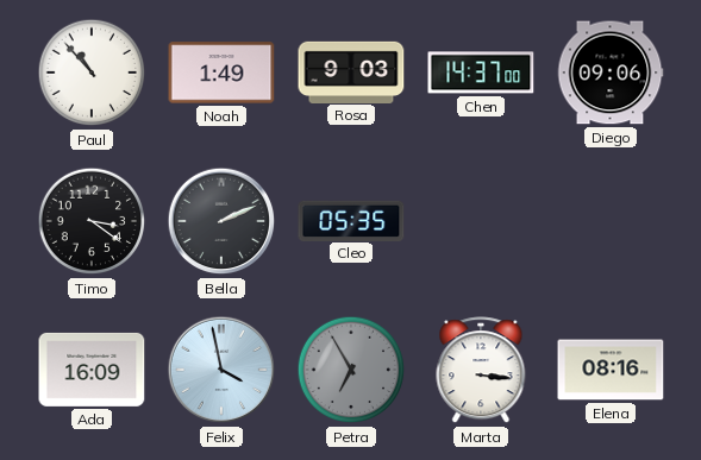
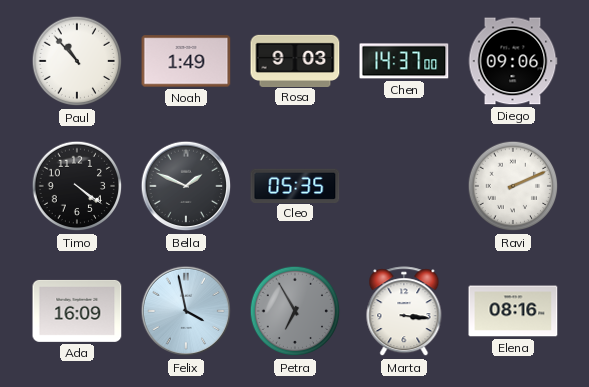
Timo: 3:21 -> 4:21 (77, 186)
Bella: 2:11 -> 1:49 (186, 186)
Ravi: none -> 2:11 (513, 186)
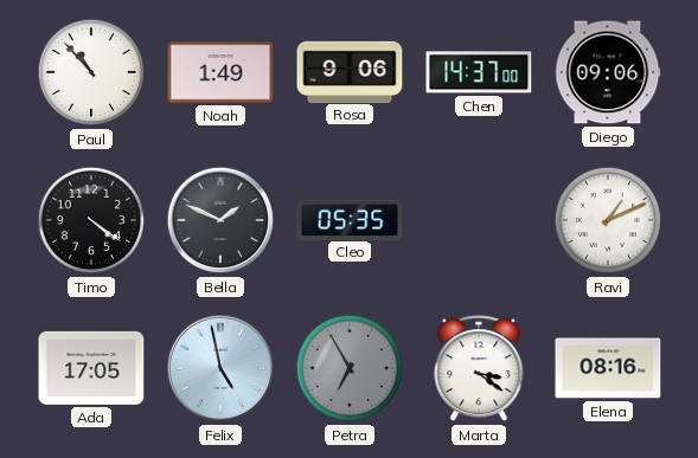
Rosa: 9:03 -> 9:06 (350, 71)
Ravi: 2:11 -> 1:11 (608, 220)
Ada: 16:09 -> 17:05 (91, 368)
Felix: 3:58 -> 4:58 (220, 368)
Marta: 3:16 -> 3:21 (479, 369)
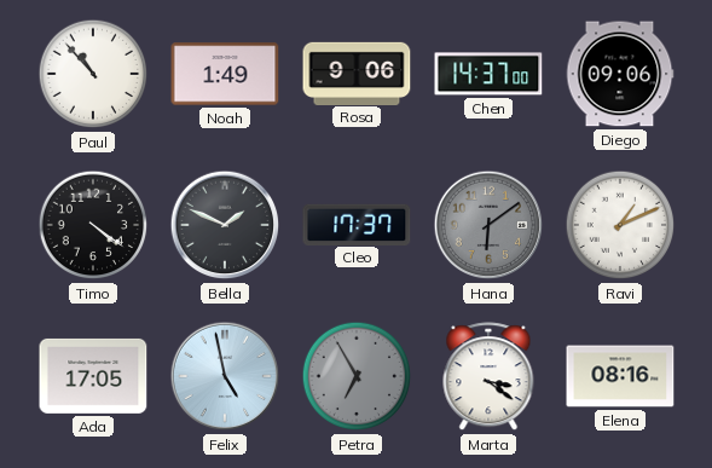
Cleo: 05:35 -> 17:37 (357, 224)
Hana: none -> 6:09 (488, 225)
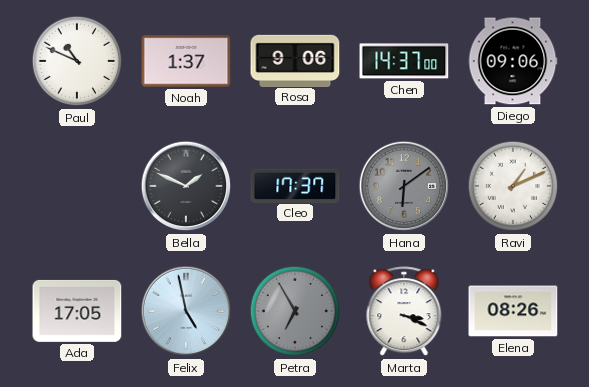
Paul: 10:53 -> 10:49 (77, 61)
Noah: 1:49 -> 1:37 (186, 61)
Timo: 4:21 -> none (93, 225)
Marta: 3:21 -> 3:19 (404, 312)
Elena: 08:16 -> 08:26 (513, 311)
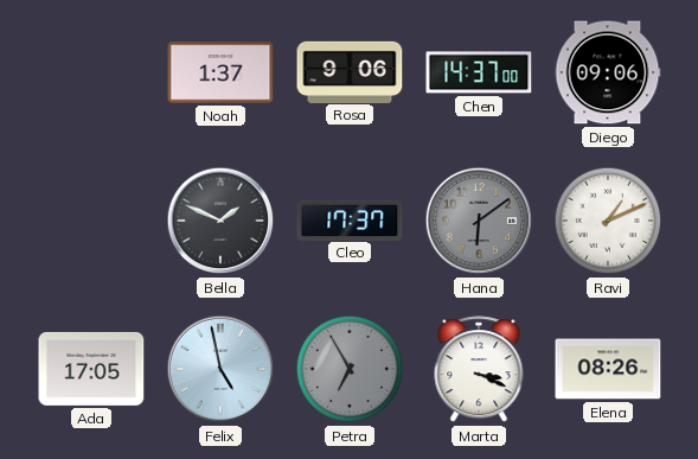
Paul: 10:49 -> none (77, 61)
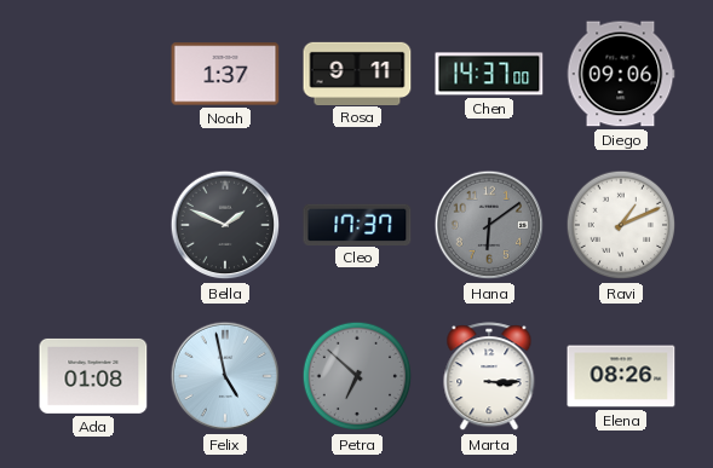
Rosa: 9:06 -> 9:11 (357, 73)
Ada: 17:05 -> 01:08 (93, 376)
Petra: 6:55 -> 6:52 (357, 376)
Marta: 3:19 -> 3:15 (489, 377)
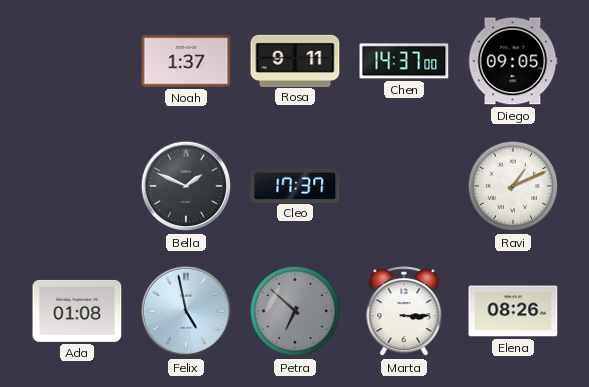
Diego: 09:06 -> 09:05 (513, 61)
Hana: 6:09 -> none (489, 225)
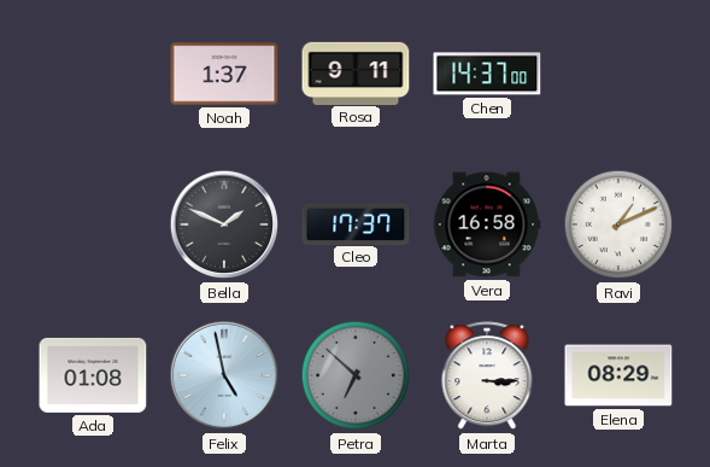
Diego: 09:05 -> none (513, 61)
Vera: none -> 16:58 (487, 224)
Elena: 08:26 -> 08:29 (618, 375)
